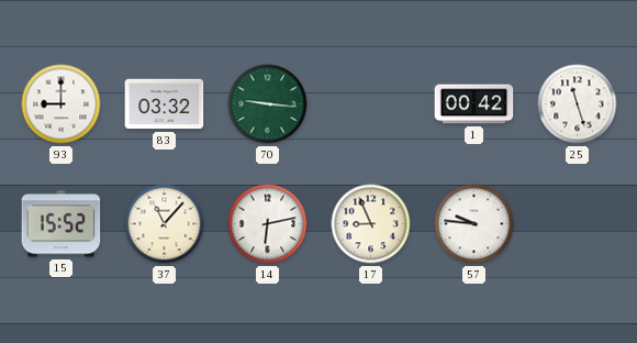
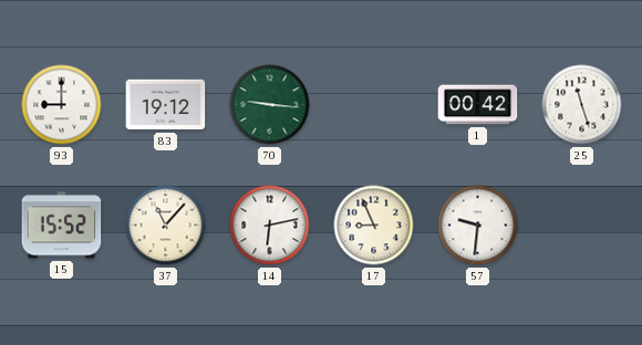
83: 03:32 -> 19:12 (166, 105)
57: 9:46 -> 9:31 (478, 226)
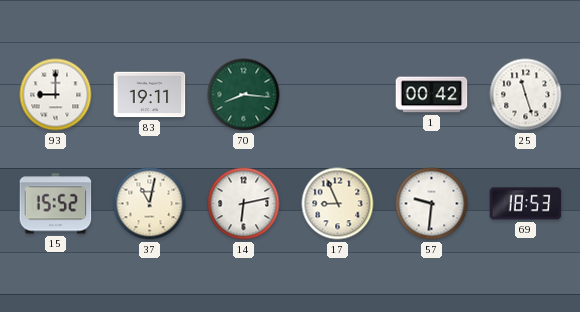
83: 19:12 -> 19:11 (150, 95)
70: 9:16 -> 8:16 (244, 95)
37: 11:07 -> 11:02 (150, 204)
69: none -> 18:53 (526, 204)
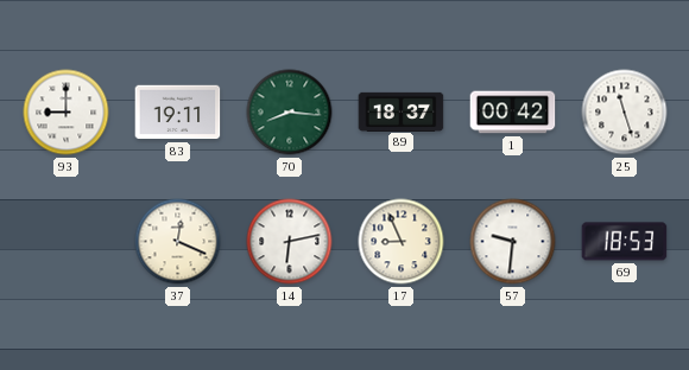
89: none -> 18:37 (402, 111)
15: 15:52 -> none (56, 204)
37: 11:02 -> 12:19 (178, 242)
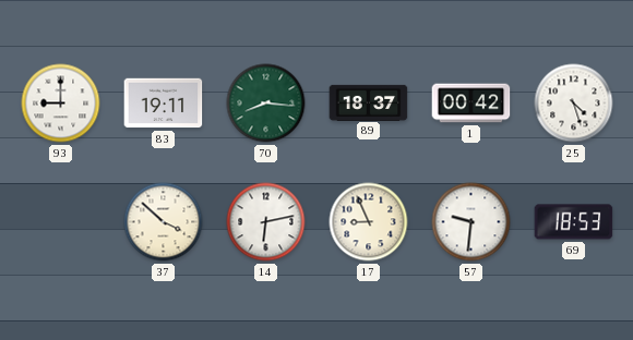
25: 11:27 -> 4:27 (574, 104)
37: 12:19 -> 3:52 (164, 222)
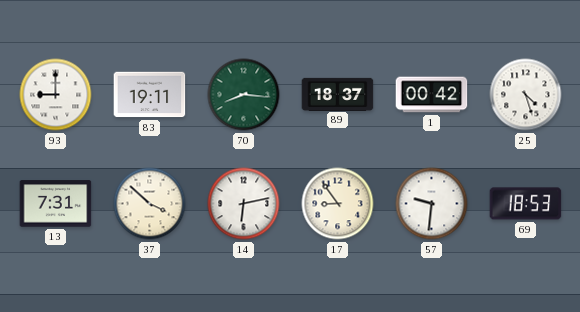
13: none -> 7:31 (56, 204)
17: 8:56 -> 8:54 (338, 204)
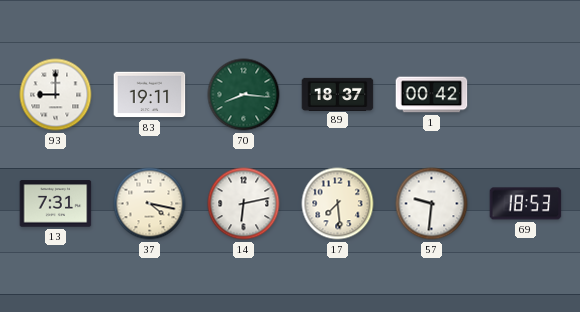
25: 4:27 -> none (526, 95)
37: 3:52 -> 4:17 (150, 204)
17: 8:54 -> 7:29 (338, 204)
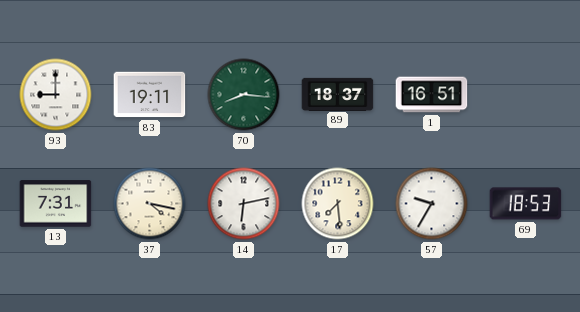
1: 00:42 -> 16:51 (432, 95)
57: 9:31 -> 9:35 (432, 204)
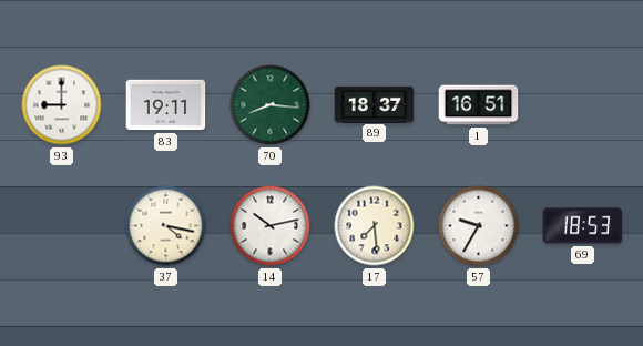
13: 7:31 -> none (56, 204)
14: 6:13 -> 10:13 (271, 226)
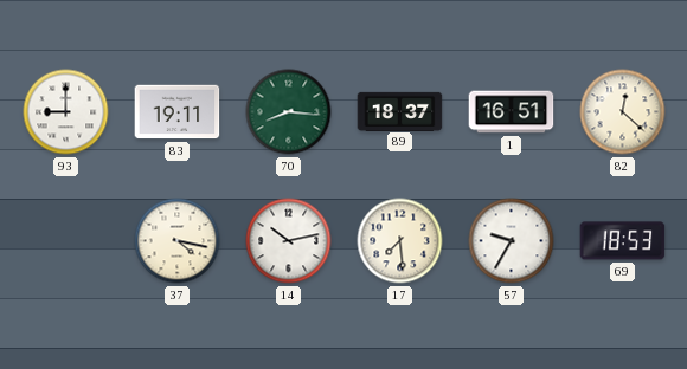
82: none -> 12:22 (623, 112)
